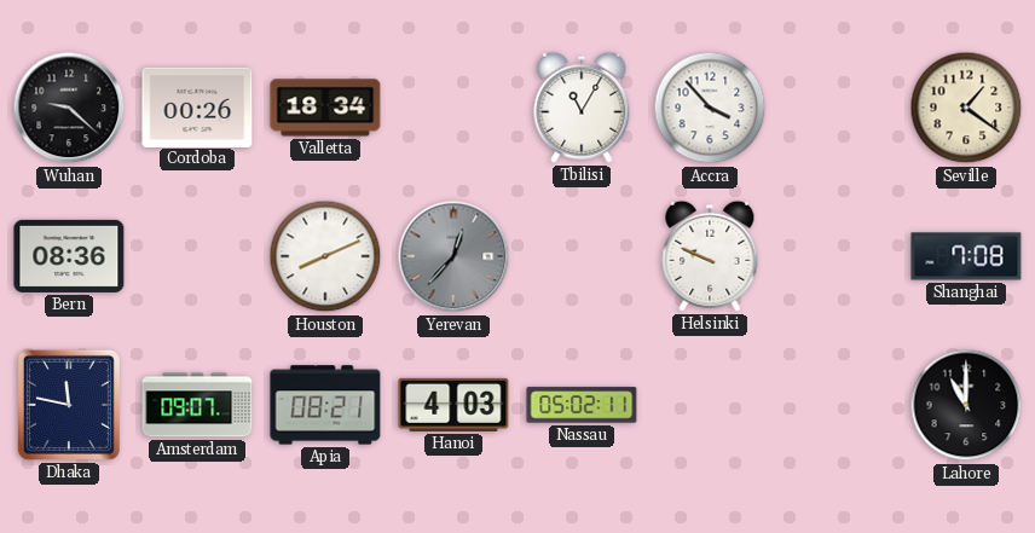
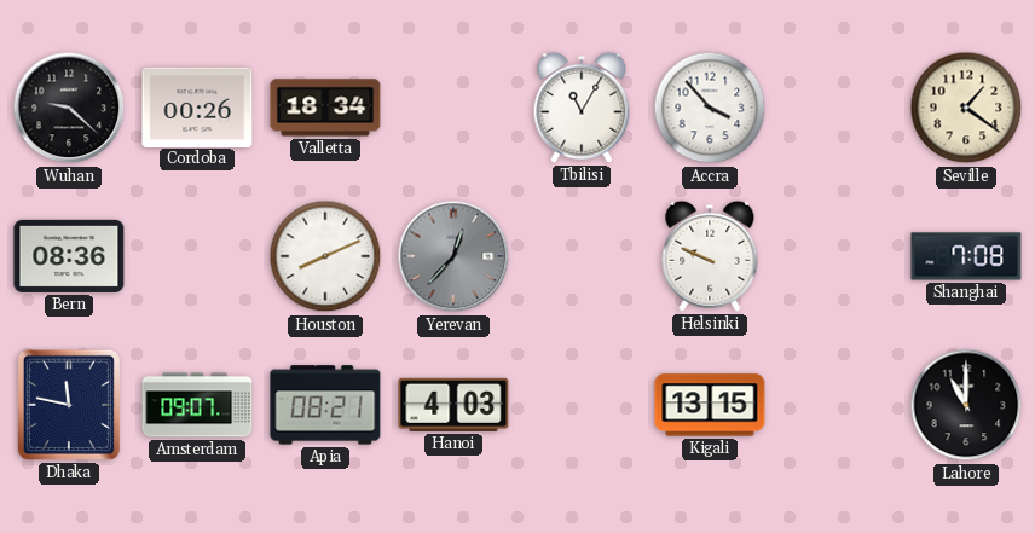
Nassau: 05:02 -> none (582, 405)
Kigali: none -> 13:15 (710, 405)
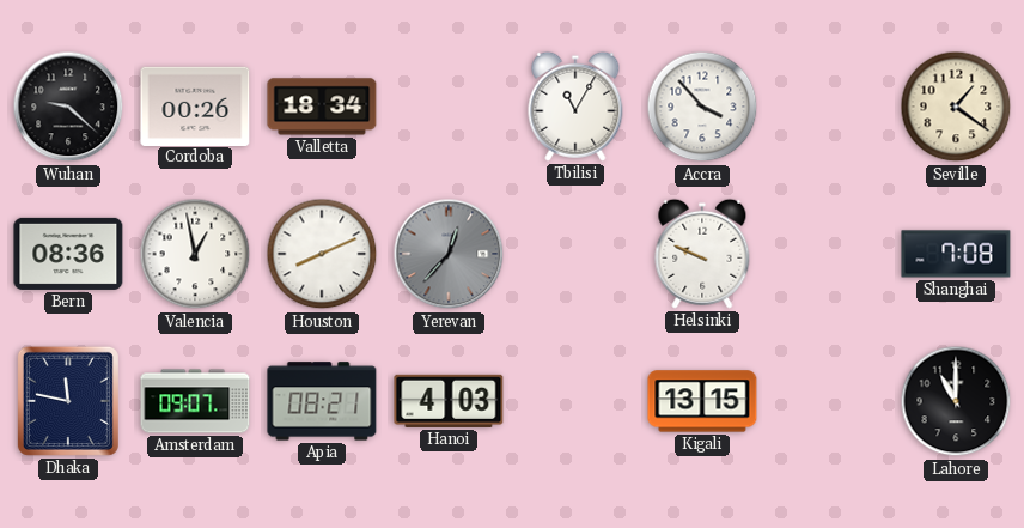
Valencia: none -> 12:58 (195, 254)
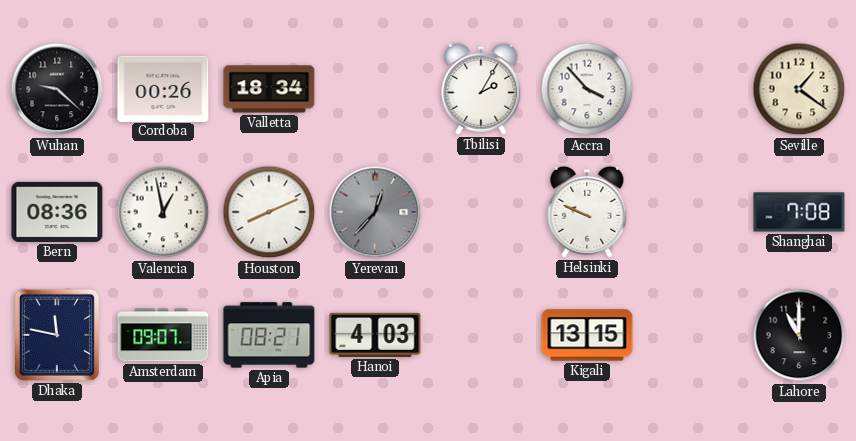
Tbilisi: 11:05 -> 2:05 (481, 89)
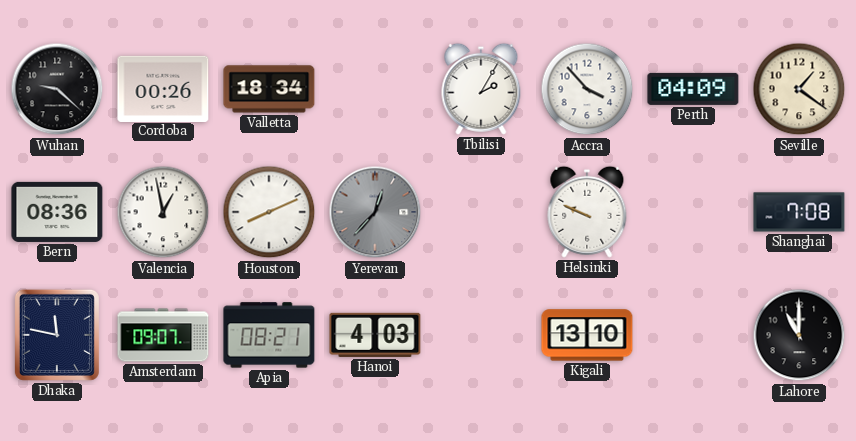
Perth: none -> 04:09 (693, 89)
Kigali: 13:15 -> 13:10 (587, 335)
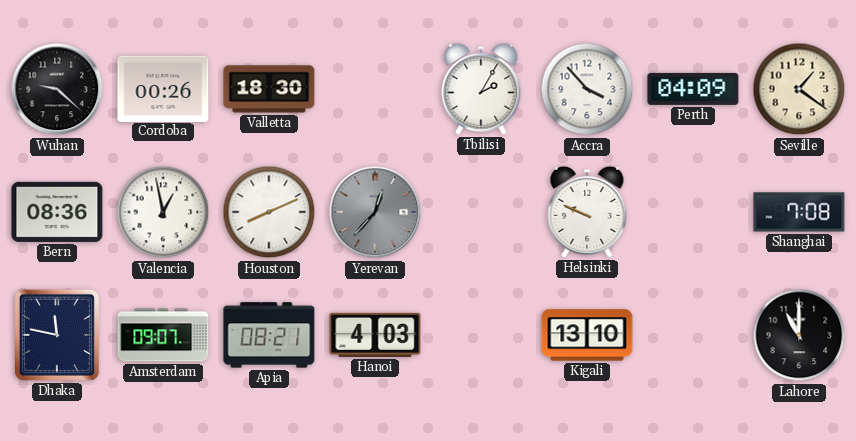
Valletta: 18:34 -> 18:30 (269, 89)
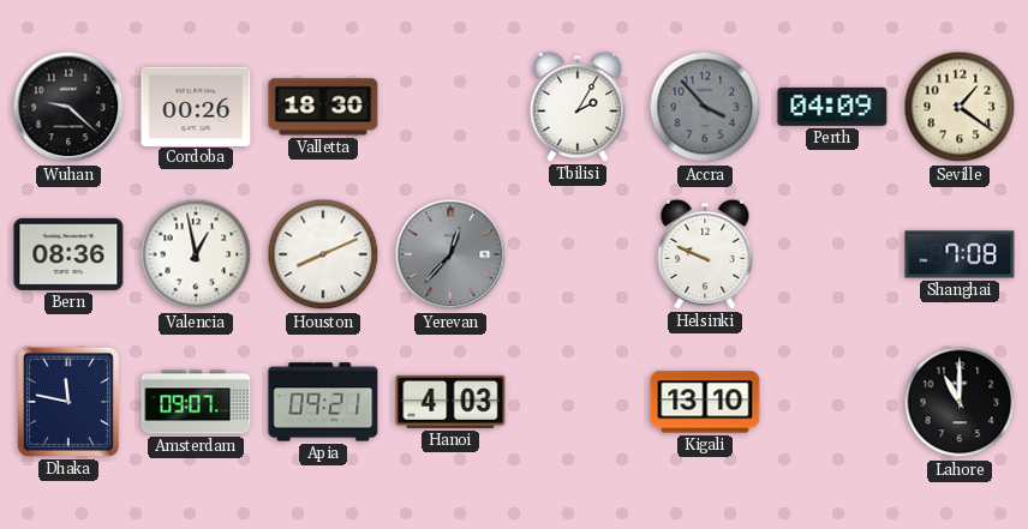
Accra dial: white -> grey (705, 107)
Apia: 08:21 -> 09:21 (323, 402)
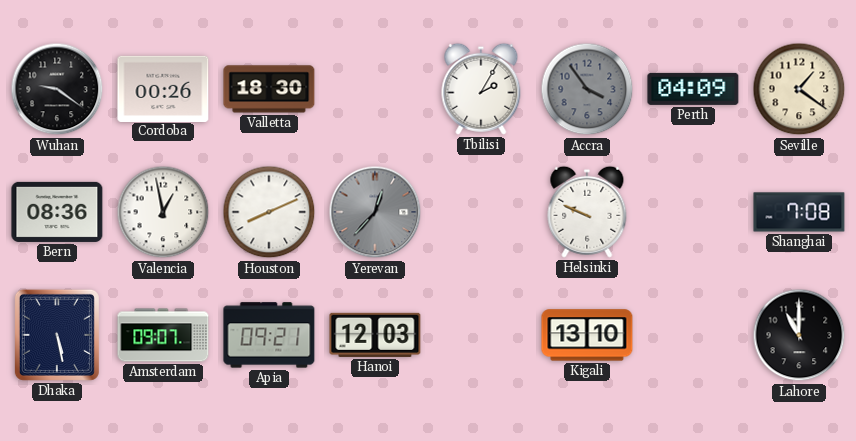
Wuhan: 9:22 -> 9:21 (57, 89)
Accra: 3:53 -> 3:54 (587, 89)
Dhaka: 11:47 -> 5:28 (57, 335)
Hanoi: 4:03 -> 12:03 (375, 335)
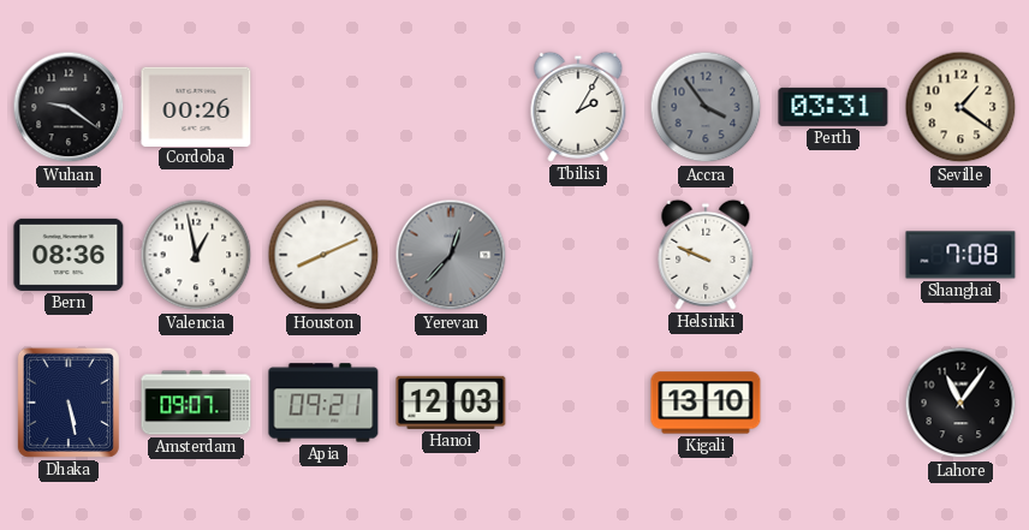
Valletta: 18:30 -> none (269, 89)
Perth: 04:09 -> 03:31 (833, 107)
Lahore: 11:00 -> 11:06 (960, 403)
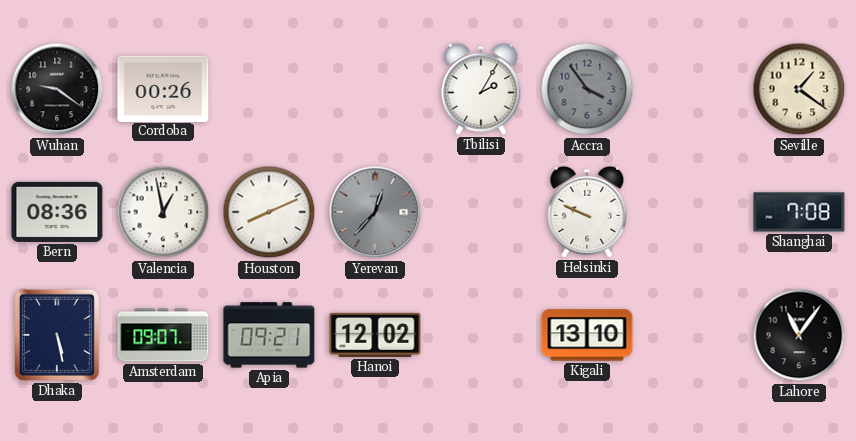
Perth: 03:31 -> none (833, 107)
Hanoi: 12:03 -> 12:02 (375, 335)
